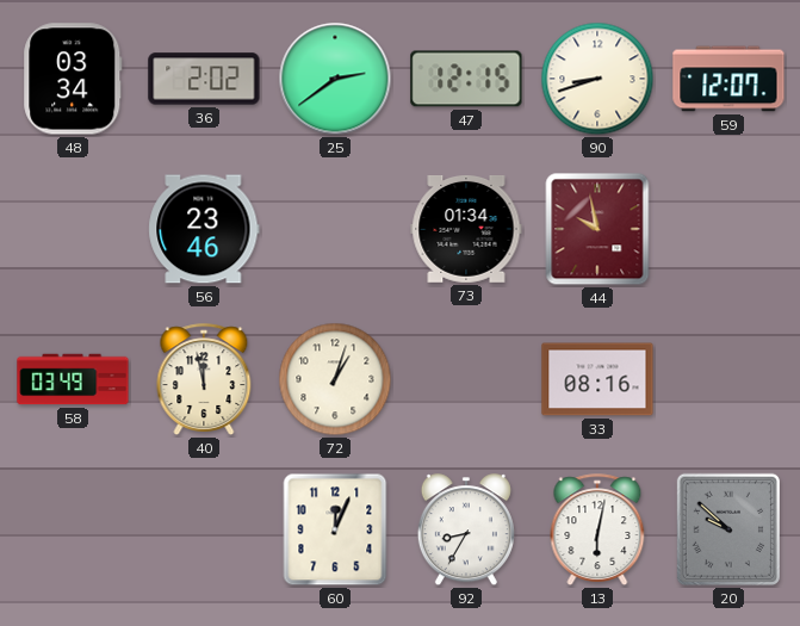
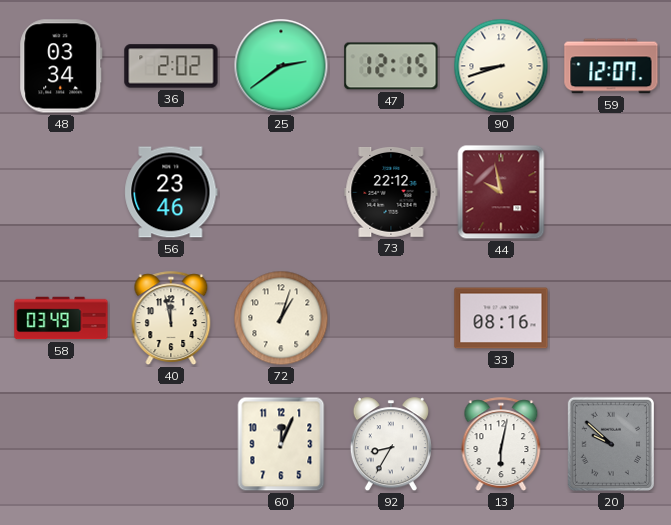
73: 01:34 -> 22:12 (391, 192)
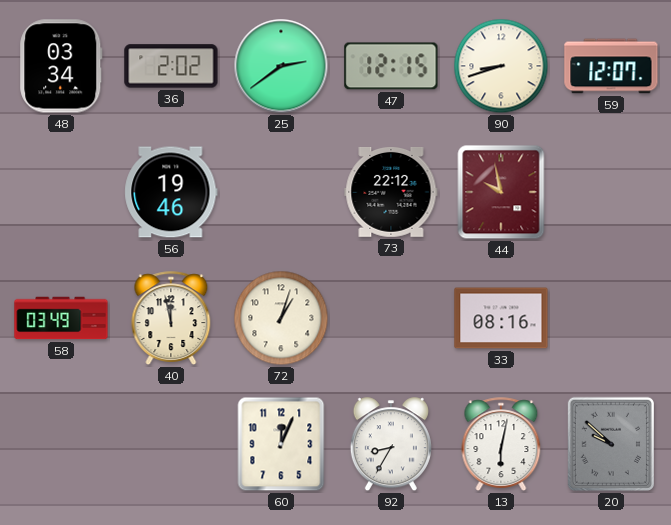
56: 23:46 -> 19:46 (171, 192)
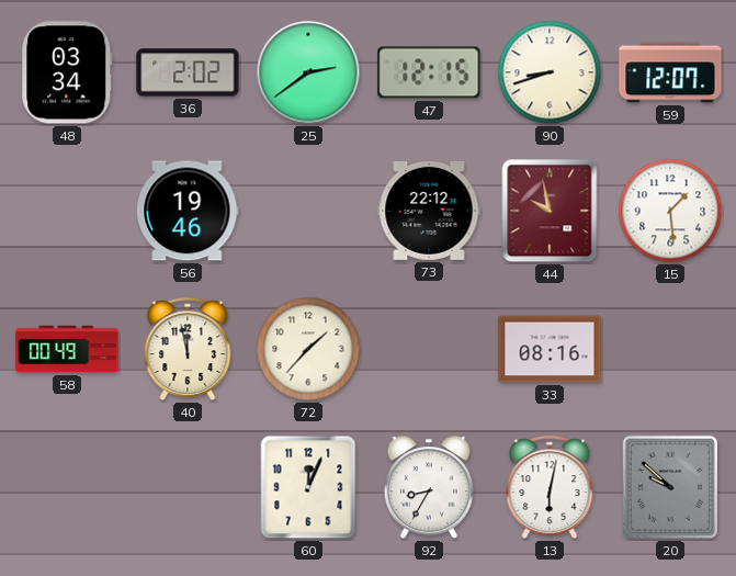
15: none -> 1:29 (670, 211)
58: 03:49 -> 00:49 (67, 349)
72: 1:03 -> 1:37 (308, 349)
